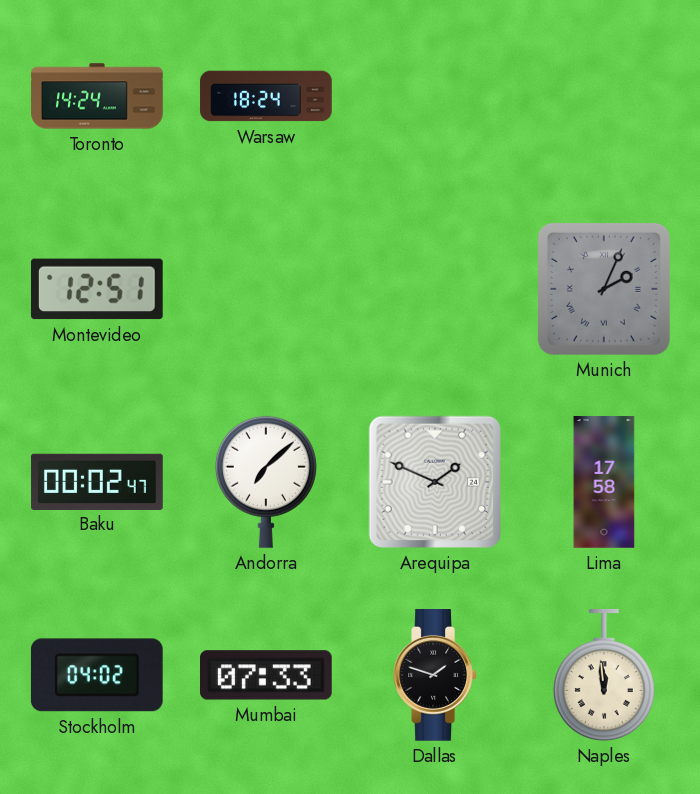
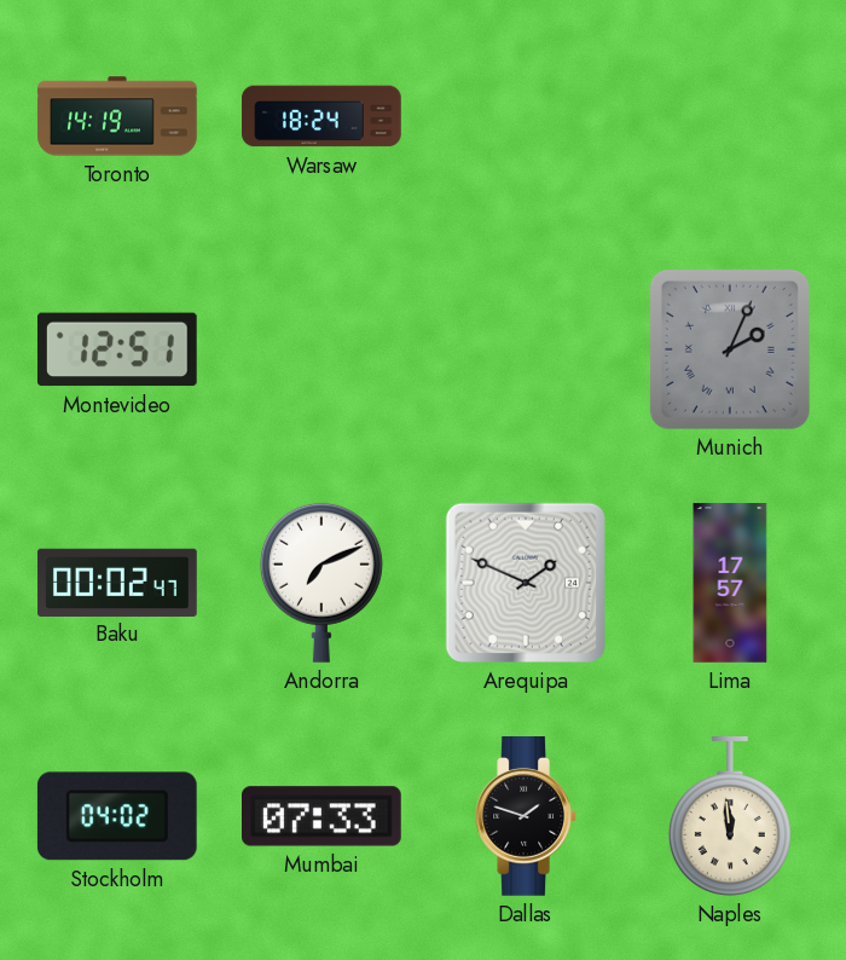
Toronto: 14:24 -> 14:19 (117, 116)
Andorra: 7:08 -> 7:11 (321, 583)
Lima: 17:58 -> 17:57 (730, 583)
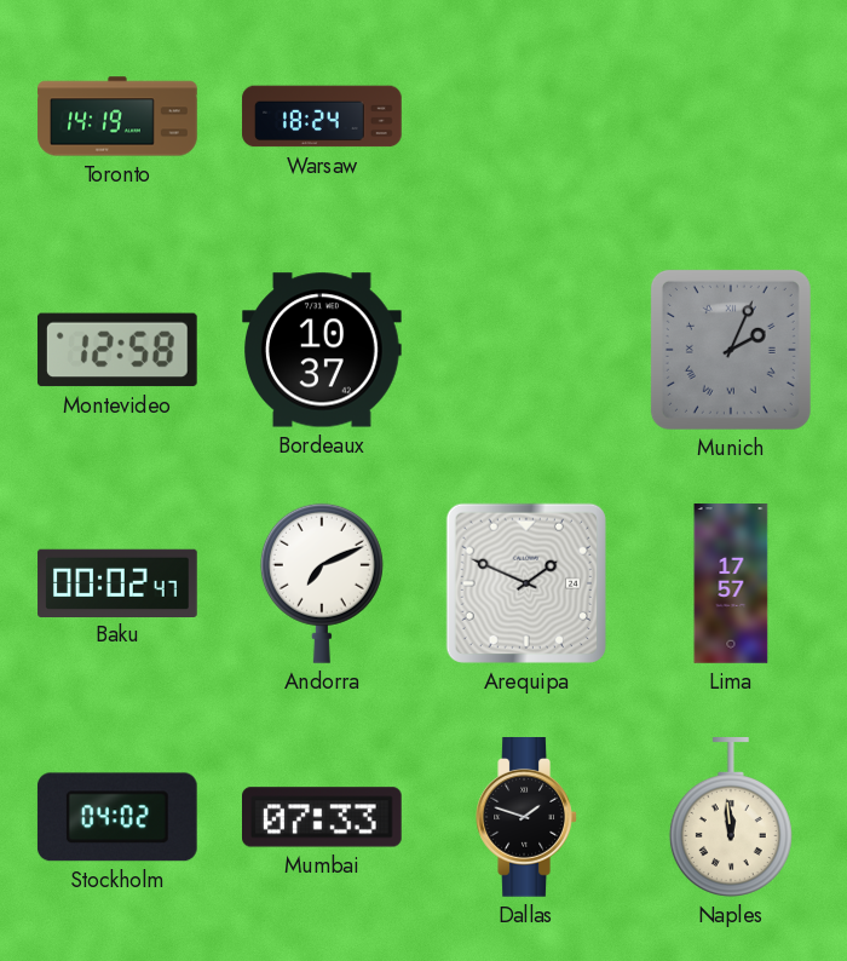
Montevideo: 12:51 -> 12:58 (117, 350)
Bordeaux: none -> 10:37 (323, 350)
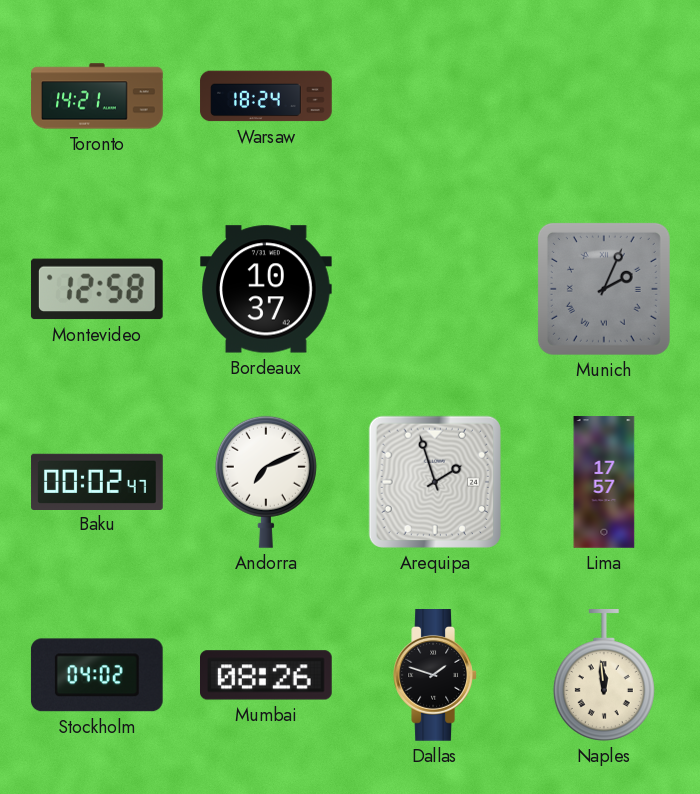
Toronto: 14:19 -> 14:21 (97, 96)
Arequipa: 1:49 -> 1:57 (435, 482)
Mumbai: 07:33 -> 08:26 (267, 675)
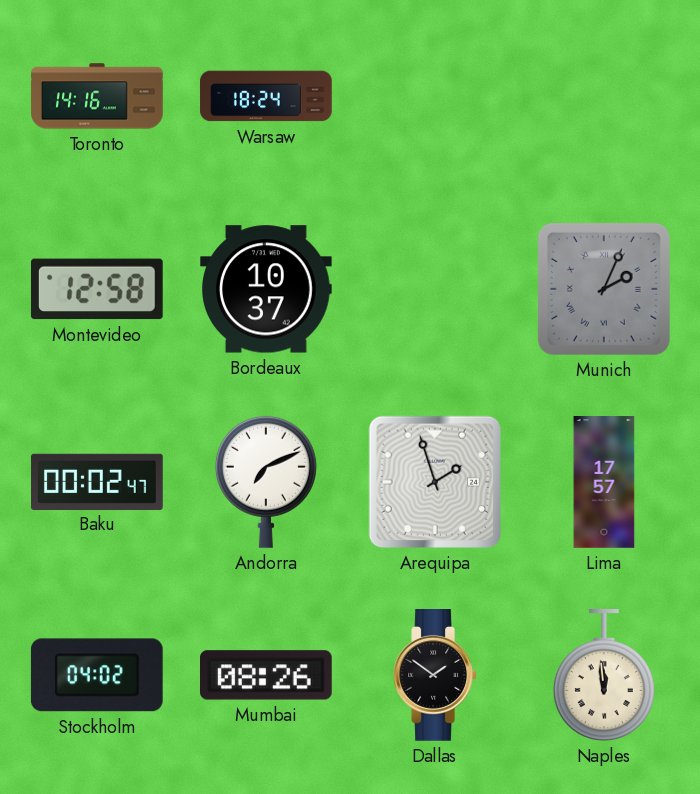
Toronto: 14:21 -> 14:16 (97, 96)
Dallas: 1:48 -> 1:51 (435, 675)
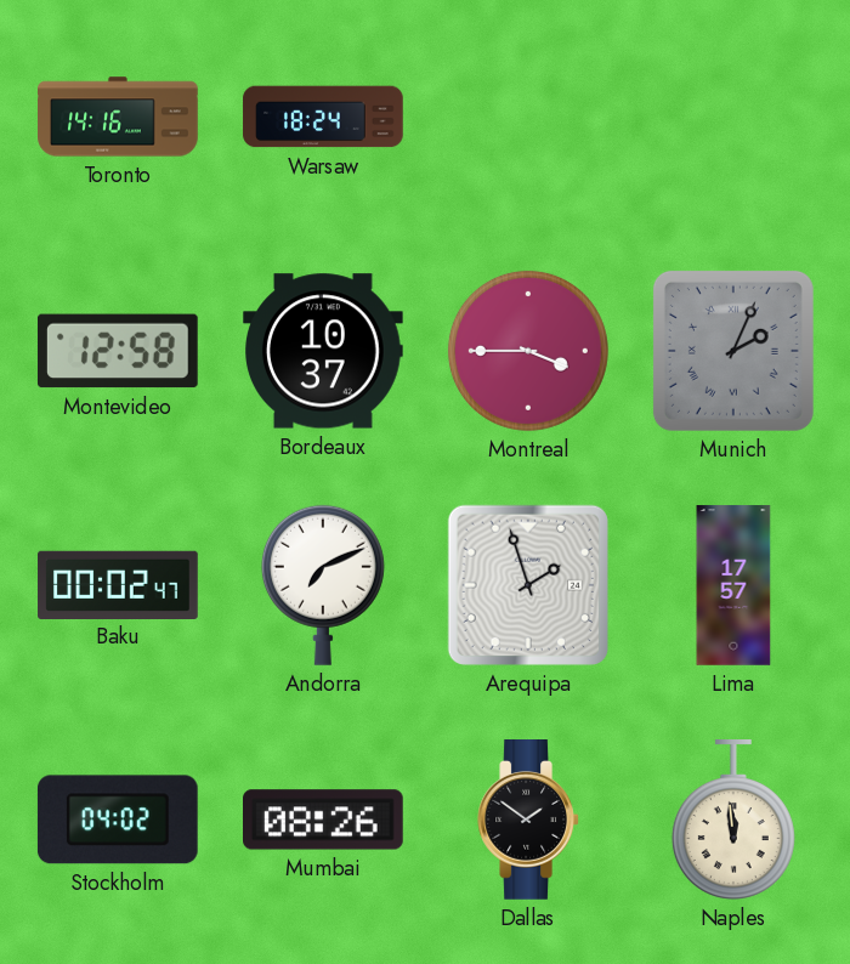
Montreal: none -> 3:45 (528, 351)
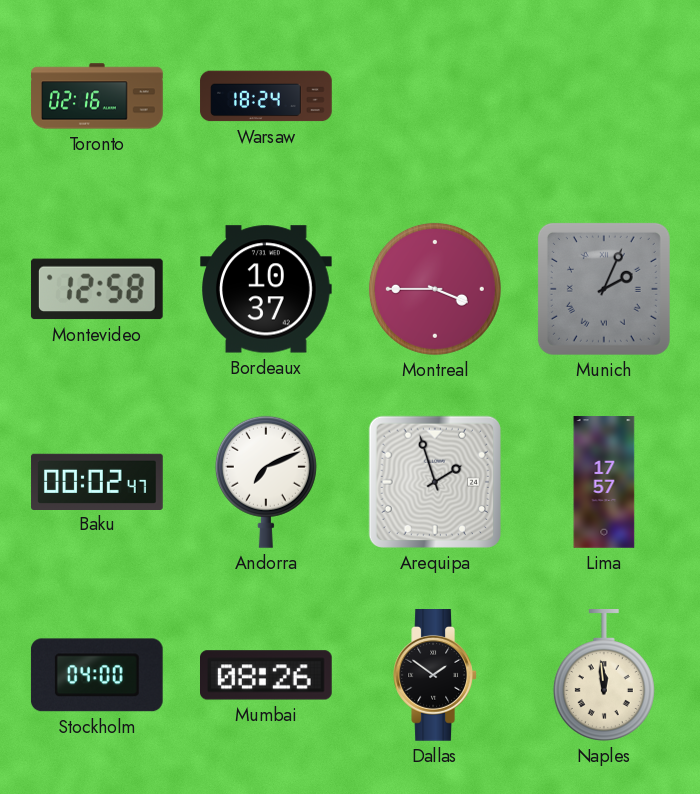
Toronto: 14:16 -> 02:16 (97, 96)
Stockholm: 04:02 -> 04:00 (97, 675)
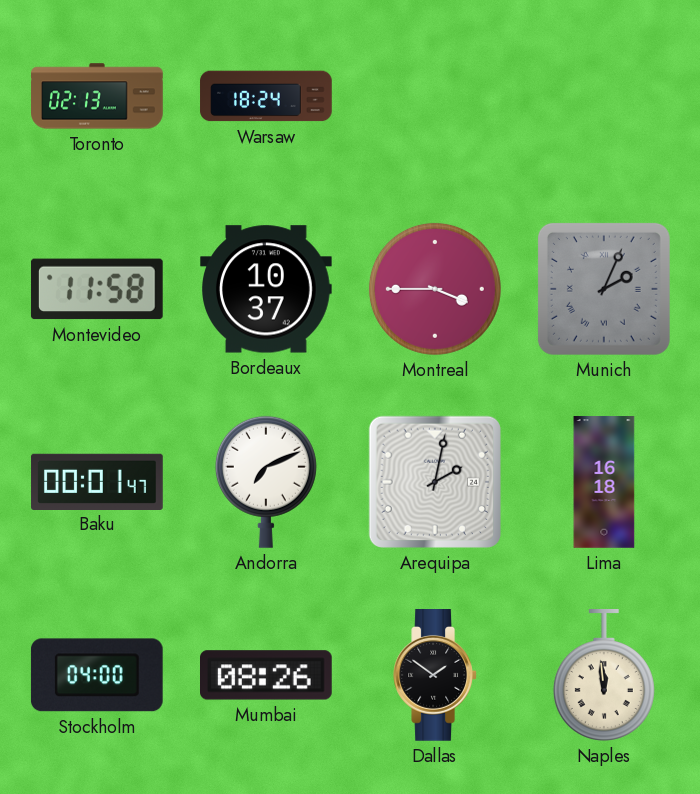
Toronto: 02:16 -> 02:13 (97, 96)
Montevideo: 12:58 -> 11:58 (97, 289)
Baku: 00:02 -> 00:01 (97, 481)
Arequipa: 1:57 -> 2:02 (435, 482)
Lima: 17:57 -> 16:18 (604, 482)
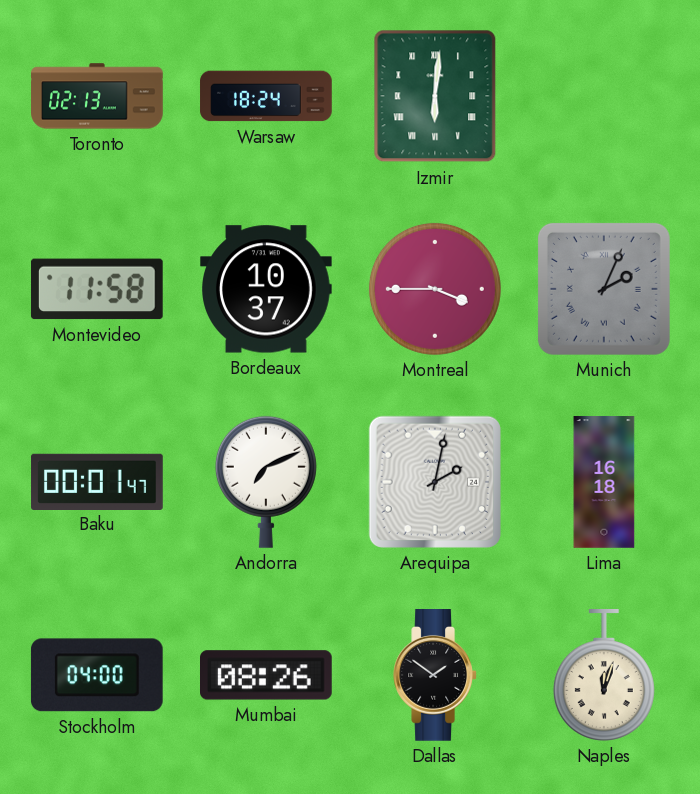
Izmir: none -> 6:01 (435, 96)
Naples: 11:59 -> 12:03 (604, 676)
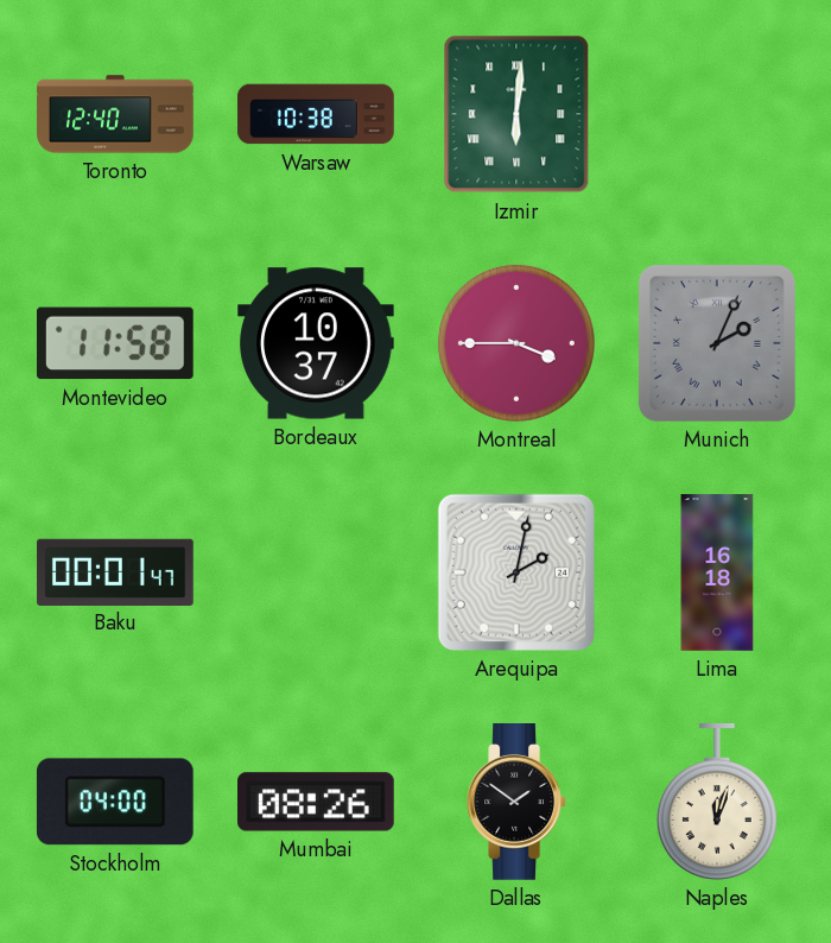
Toronto: 02:13 -> 12:40 (115, 114)
Warsaw: 18:24 -> 10:38 (316, 114)
Andorra: 7:11 -> none (266, 482)
